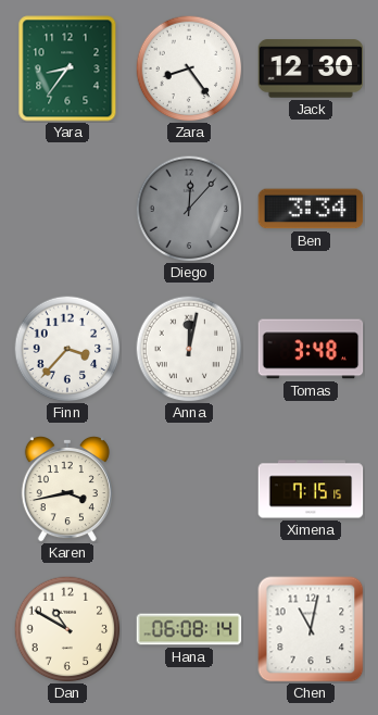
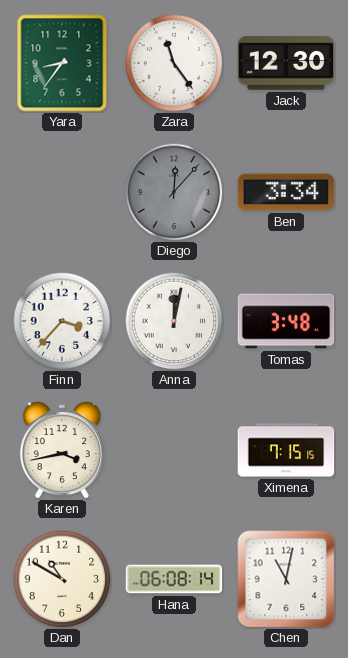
Zara: 8:24 -> 11:24 (174, 63)
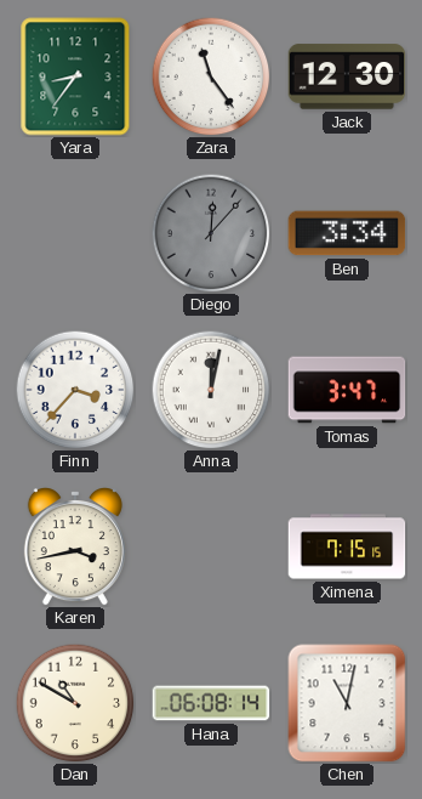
Tomas: 3:48 -> 3:47 (347, 390)
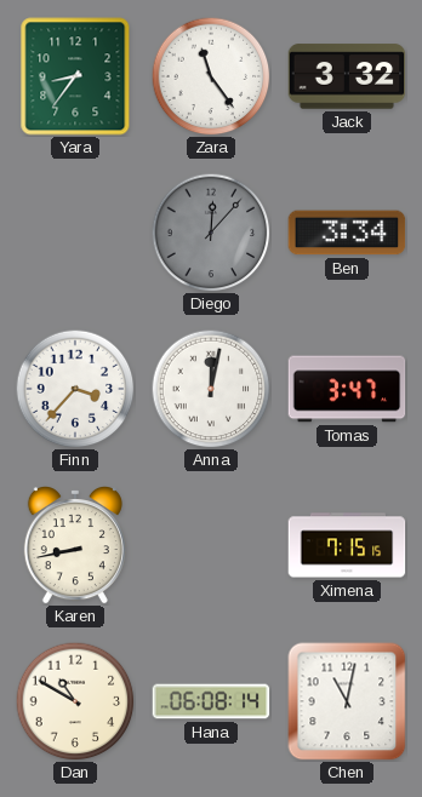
Jack: 12:30 -> 3:32 (347, 76)
Karen: 3:43 -> 8:43 (75, 546)
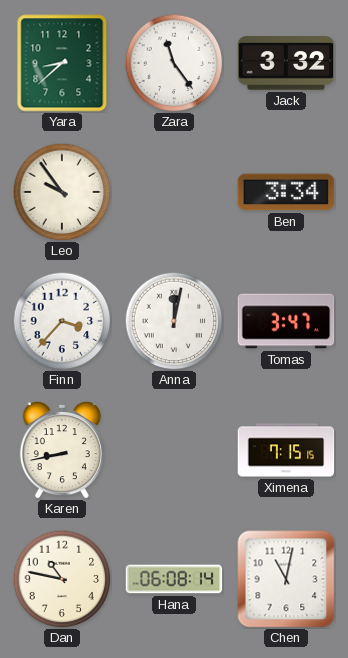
Yara: 8:36 -> 8:38 (62, 63)
Leo: none -> 9:54 (62, 192)
Diego: 12:07 -> none (211, 233)
Dan: 10:50 -> 10:47 (62, 579)
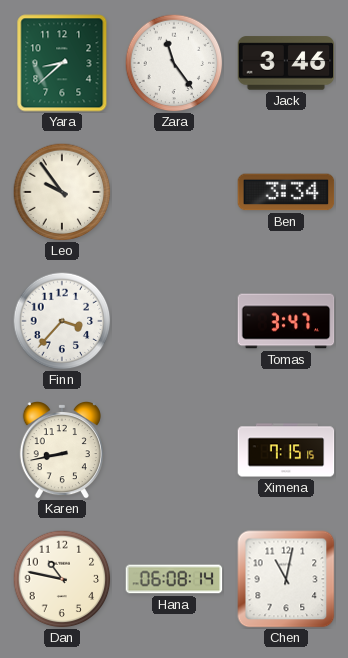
Jack: 3:32 -> 3:46 (286, 63)
Anna: 12:02 -> none (174, 321)
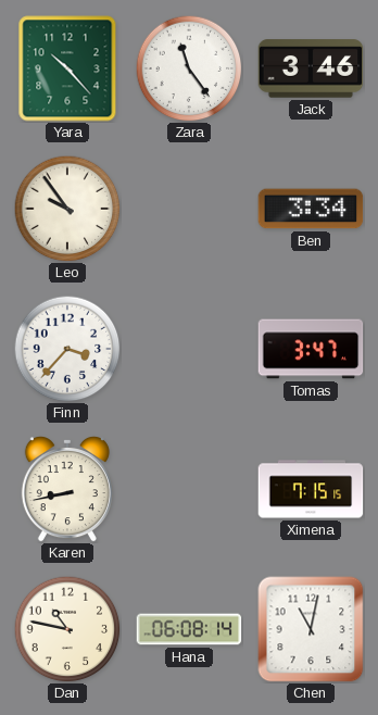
Yara: 8:38 -> 10:23 (67, 68)
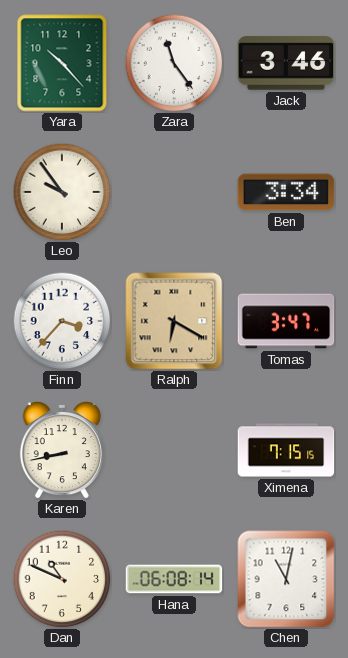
Ralph: none -> 6:20 (174, 321)
Dan: 10:47 -> 10:49 (62, 579)
